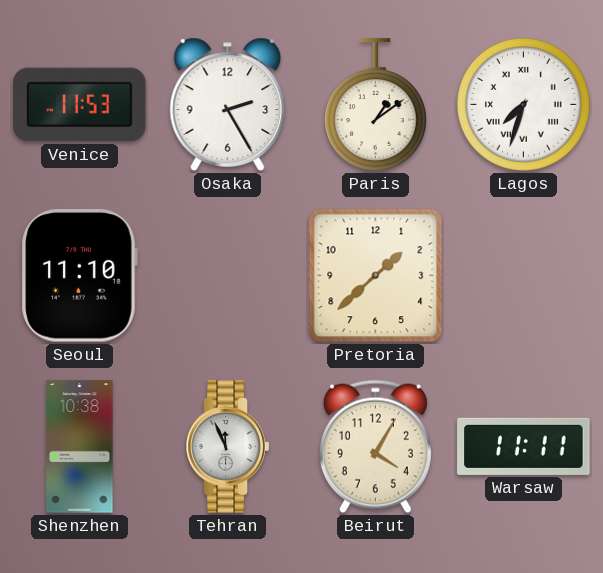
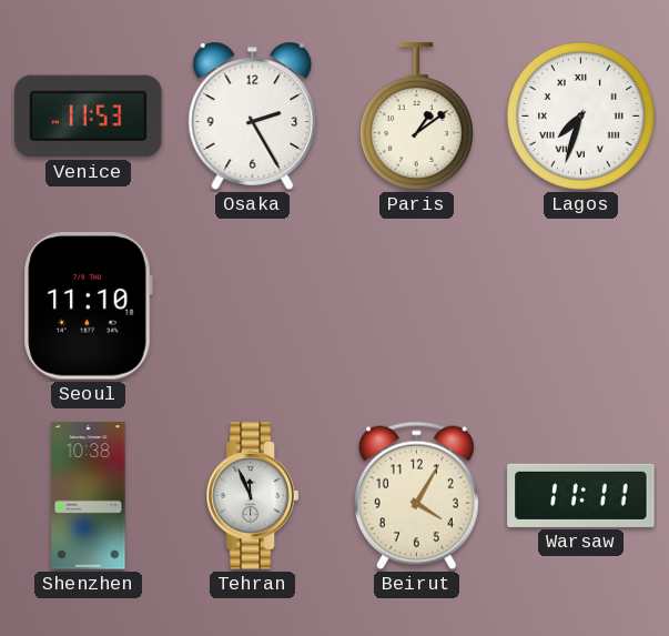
Pretoria: 1:38 -> none (376, 276)
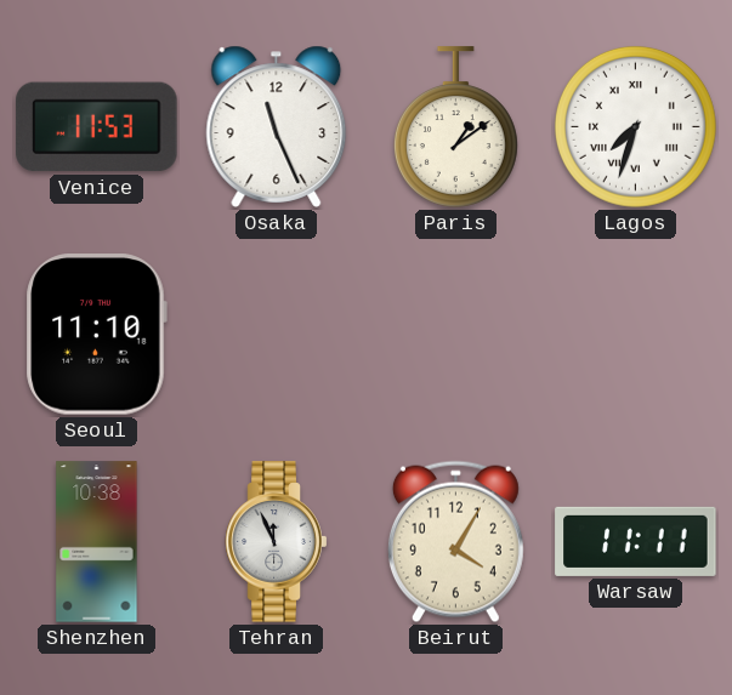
Osaka: 2:25 -> 11:26 (277, 126)
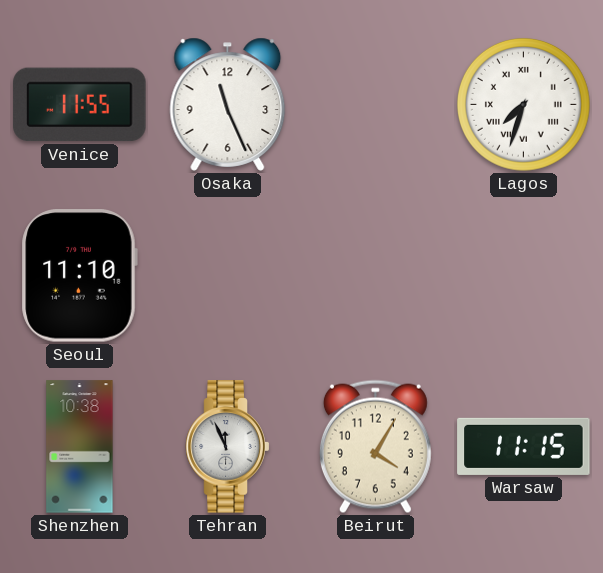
Venice: 11:53 -> 11:55 (80, 105)
Paris: 1:09 -> none (455, 127)
Warsaw: 11:11 -> 11:15 (524, 446)
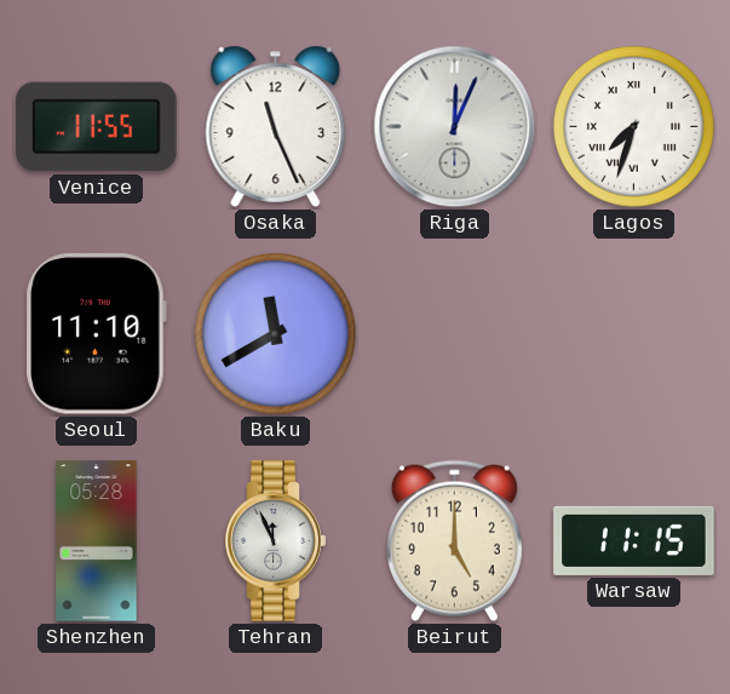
Riga: none -> 12:04 (455, 127)
Baku: none -> 11:40 (275, 333)
Shenzhen: 10:38 -> 05:28 (97, 541)
Beirut: 4:05 -> 5:00 (454, 541)
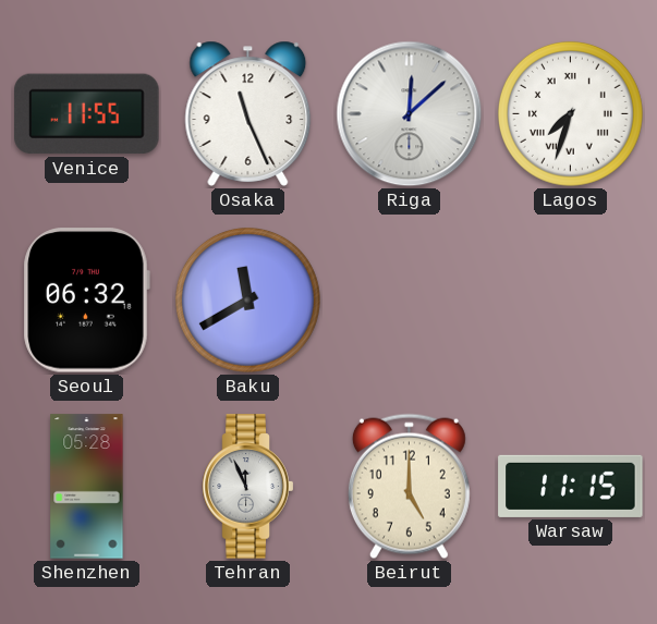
Riga: 12:04 -> 12:08 (410, 114)
Seoul: 11:10 -> 06:32 (86, 301)
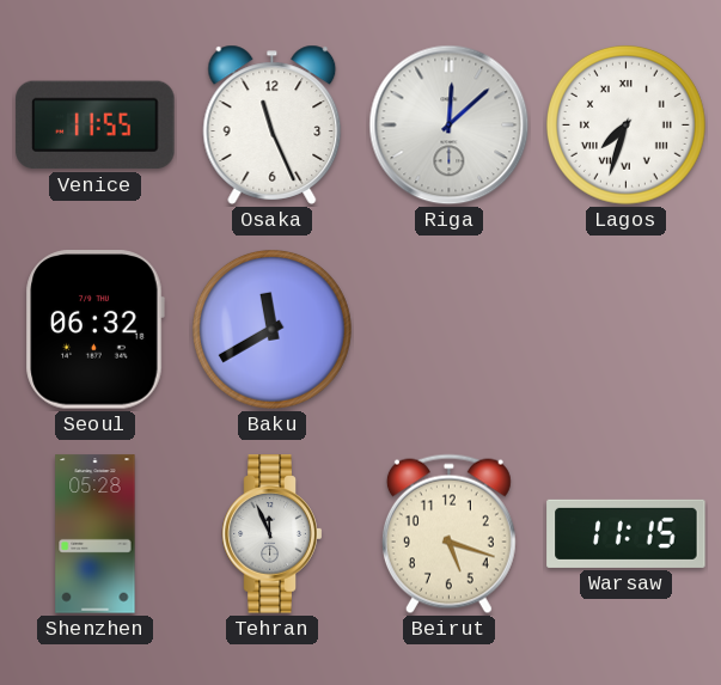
Beirut: 5:00 -> 5:18 (448, 534)
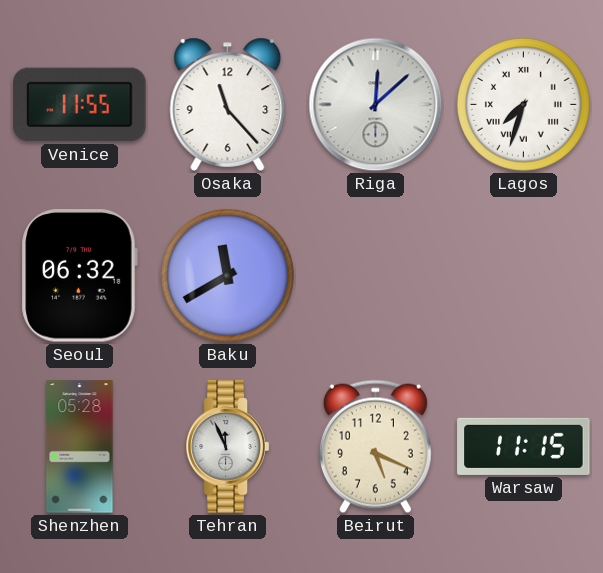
Osaka: 11:26 -> 11:23 (228, 104)
Beirut: 5:18 -> 5:19 (375, 447)
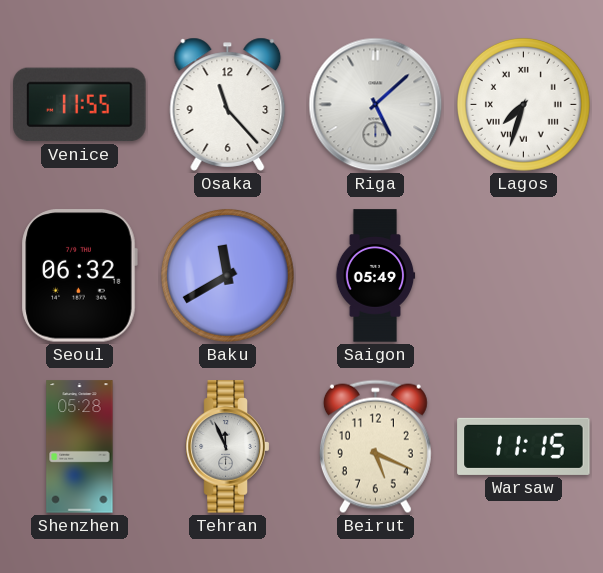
Riga: 12:08 -> 5:08 (376, 105)
Saigon: none -> 05:49 (375, 276)
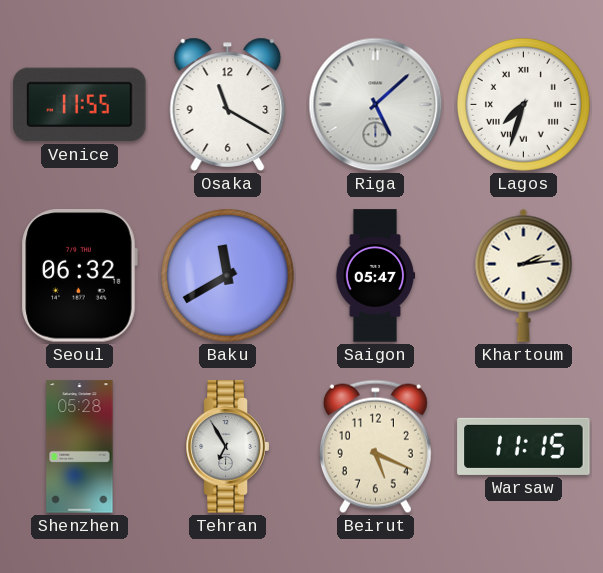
Osaka: 11:23 -> 11:20 (228, 104)
Saigon: 05:49 -> 05:47 (375, 276)
Khartoum: none -> 2:14 (524, 275)
Tehran: 11:56 -> 6:55 (228, 447)
